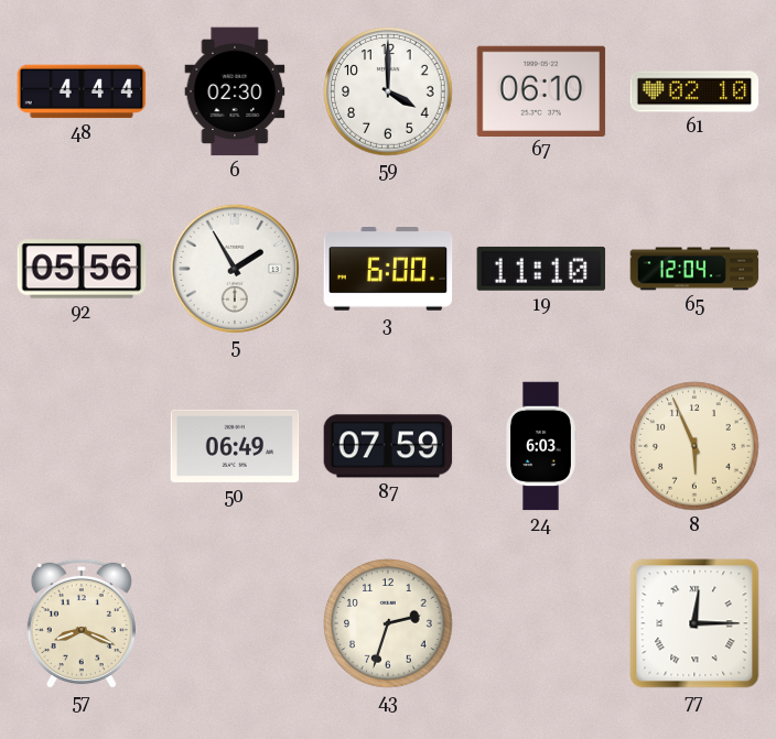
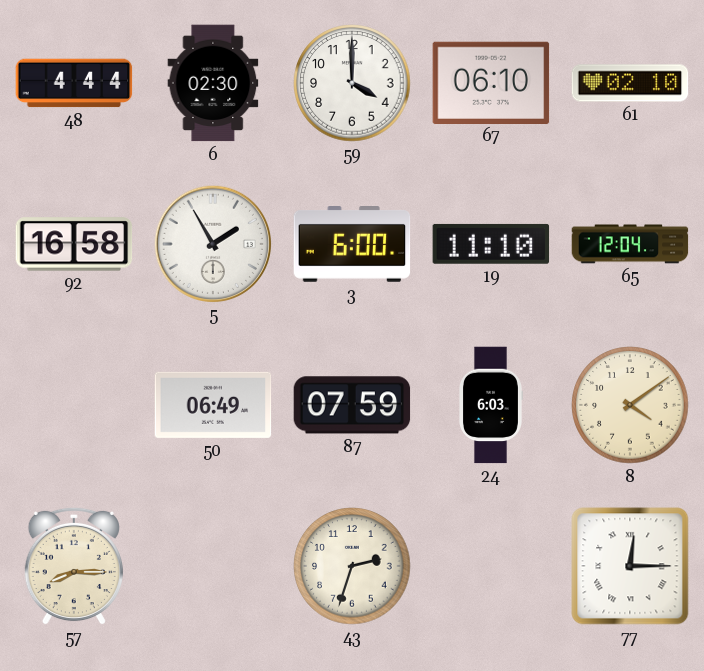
92: 05:56 -> 16:58 (74, 244)
8: 5:56 -> 4:09 (630, 405)
57: 8:19 -> 8:15 (74, 566)
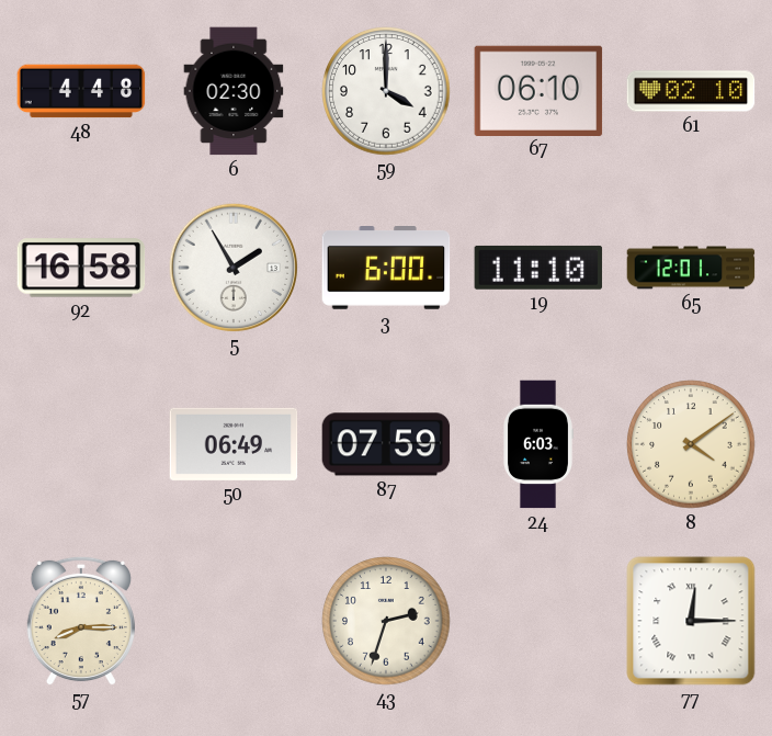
48: 4:44 -> 4:48 (81, 91)
65: 12:04 -> 12:01 (691, 268)
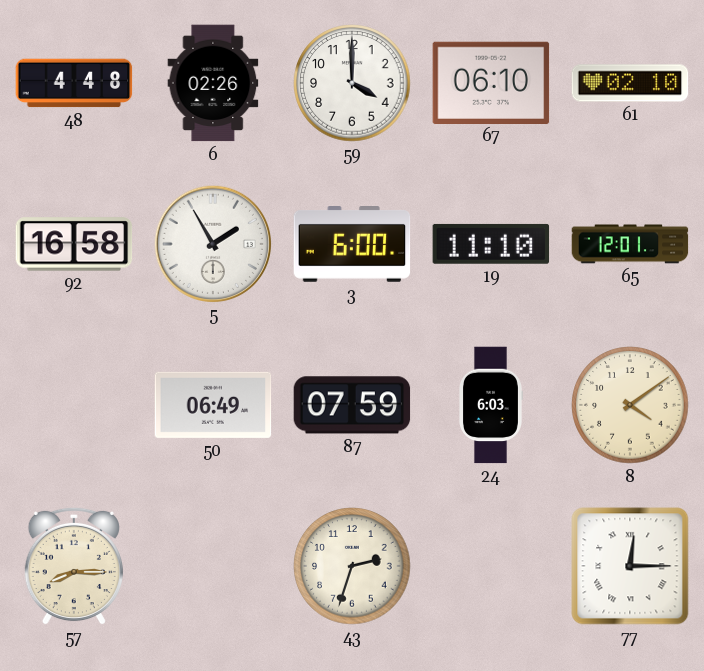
6: 02:30 -> 02:26 (213, 83)
